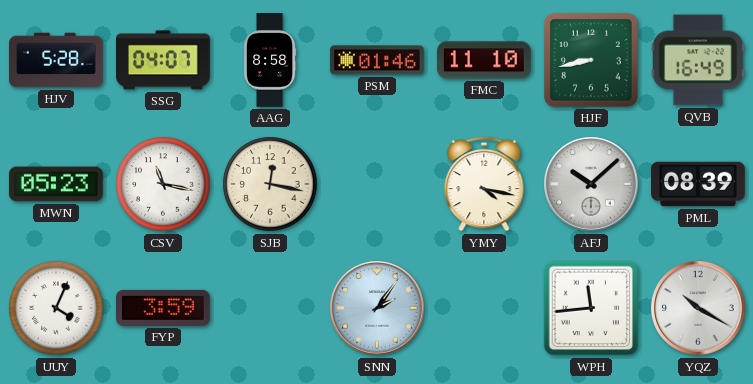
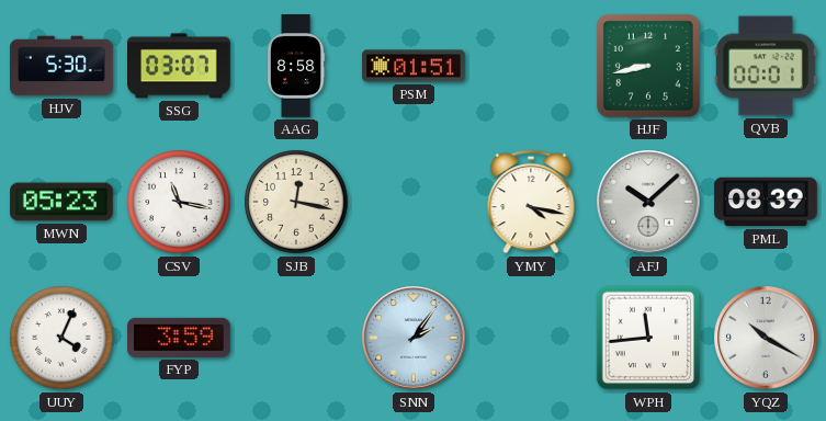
HJV: 5:28 -> 5:30 (61, 66)
SSG: 04:07 -> 03:07 (180, 66)
PSM: 01:46 -> 01:51 (414, 66)
FMC: 11:10 -> none (485, 60)
QVB: 16:49 -> 00:01 (766, 66)
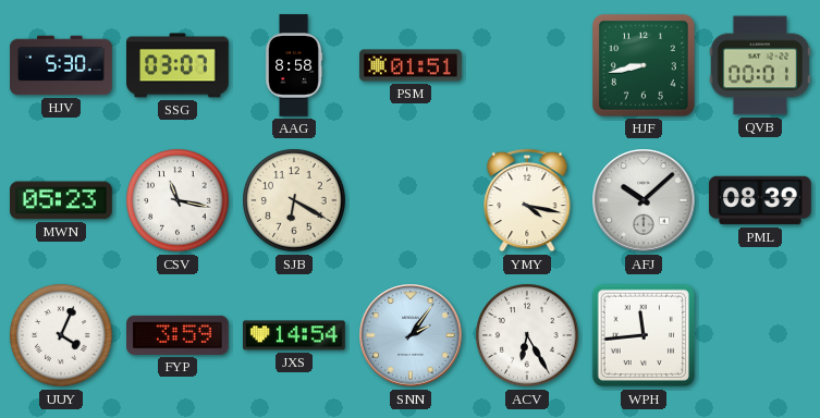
SJB: 12:17 -> 6:20 (294, 200)
JXS: none -> 14:54 (295, 335)
ACV: none -> 6:25 (527, 335)
YQZ: 10:20 -> none (766, 338)
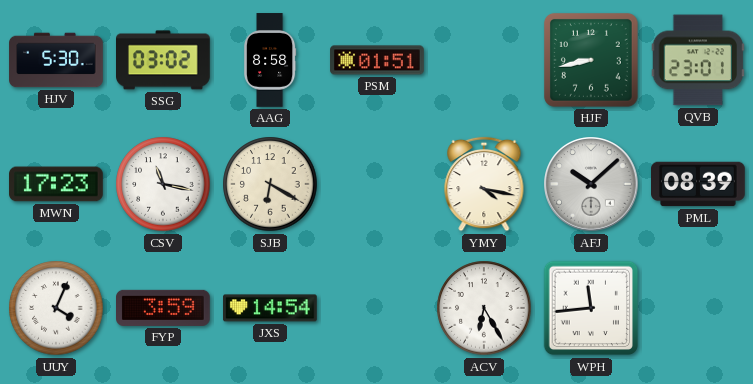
SSG: 03:07 -> 03:02 (164, 60)
QVB: 00:01 -> 23:01 (698, 60)
MWN: 05:23 -> 17:23 (57, 184)
SNN: 2:06 -> none (411, 335)
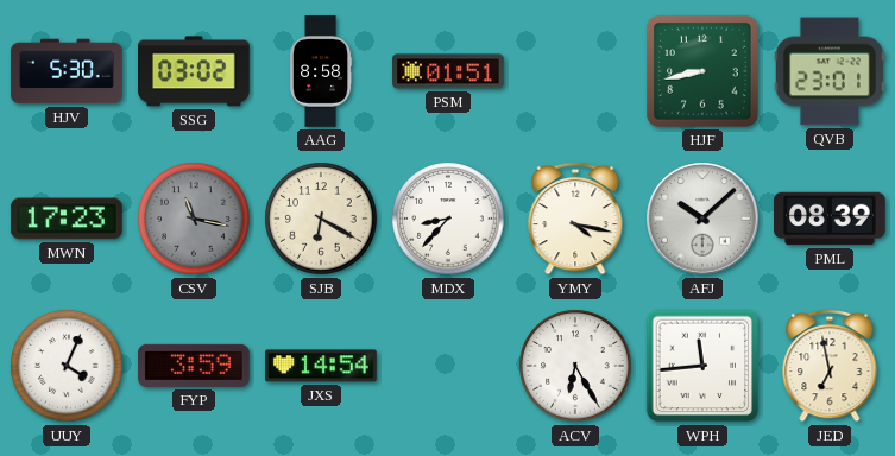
CSV dial: white -> grey (194, 218)
MDX: none -> 8:37 (448, 218)
JED: none -> 6:58 (830, 366)
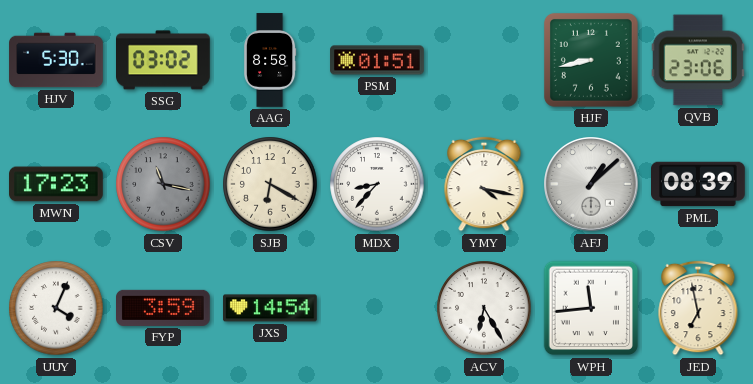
QVB: 23:01 -> 23:06 (698, 60)
AFJ: 10:08 -> 1:08 (591, 184)
